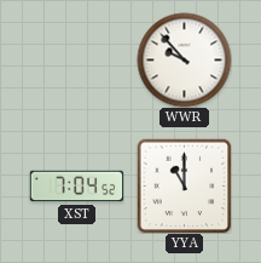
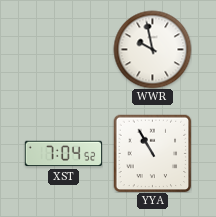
WWR: 9:53 -> 9:58 (152, 49)
YYA: 11:00 -> 10:55 (152, 153)
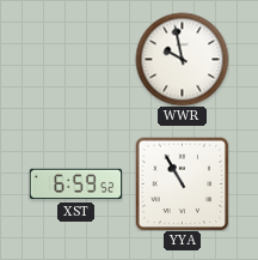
XST: 7:04 -> 6:59 (75, 185)
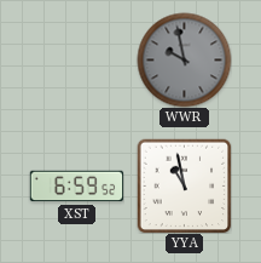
WWR dial: white -> grey (184, 59)
YYA: 10:55 -> 10:58 (184, 185)
